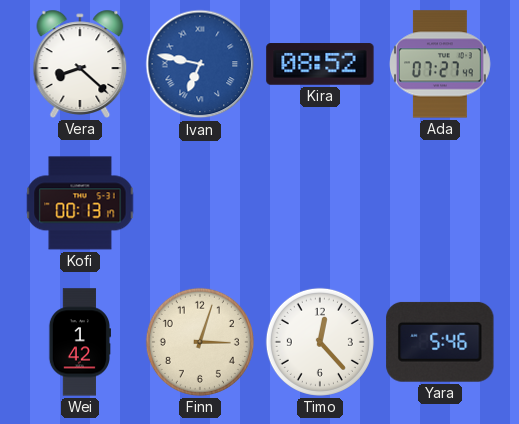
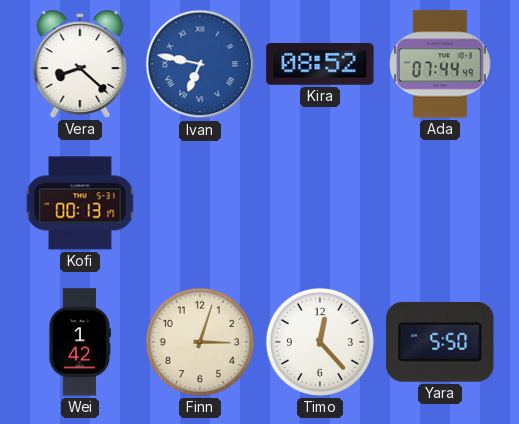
Ada: 07:27 -> 07:44 (441, 64)
Yara: 5:46 -> 5:50 (440, 342)
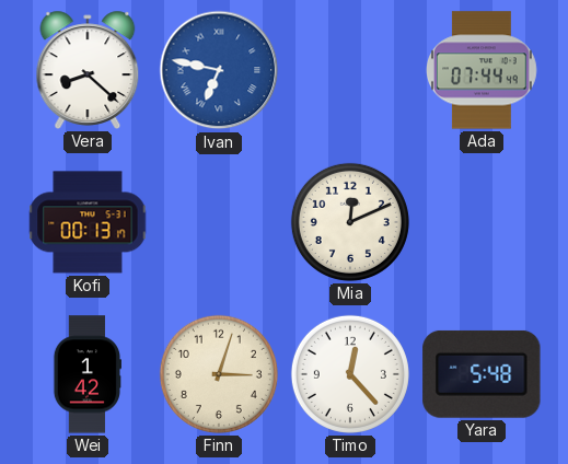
Kira: 08:52 -> none (320, 64)
Mia: none -> 12:11 (350, 222)
Yara: 5:50 -> 5:48 (482, 374)
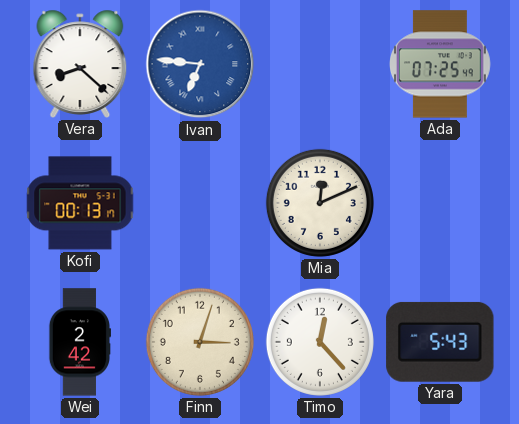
Ivan: 6:47 -> 6:46 (200, 64)
Ada: 07:44 -> 07:25 (441, 64)
Wei: 1:42 -> 2:42 (80, 342)
Yara: 5:48 -> 5:43 (440, 342)
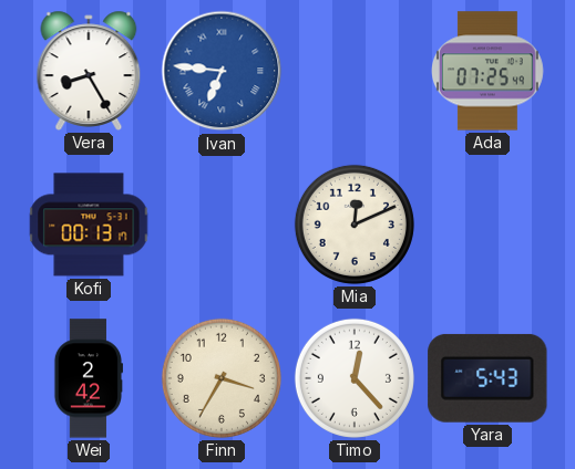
Vera: 8:22 -> 8:25 (89, 71)
Finn: 3:03 -> 3:35 (222, 378)
